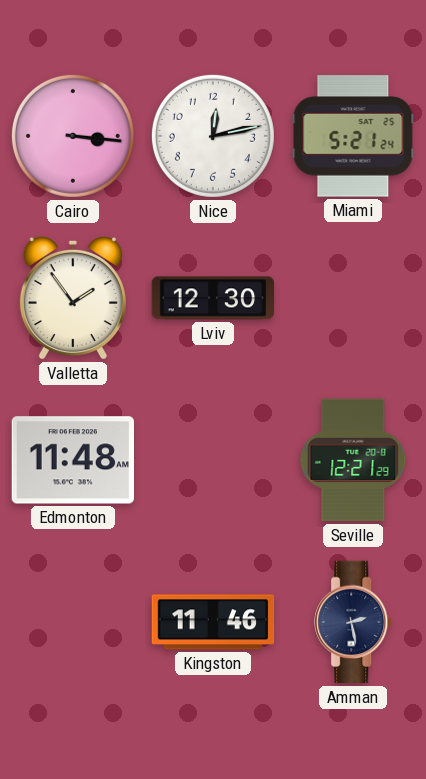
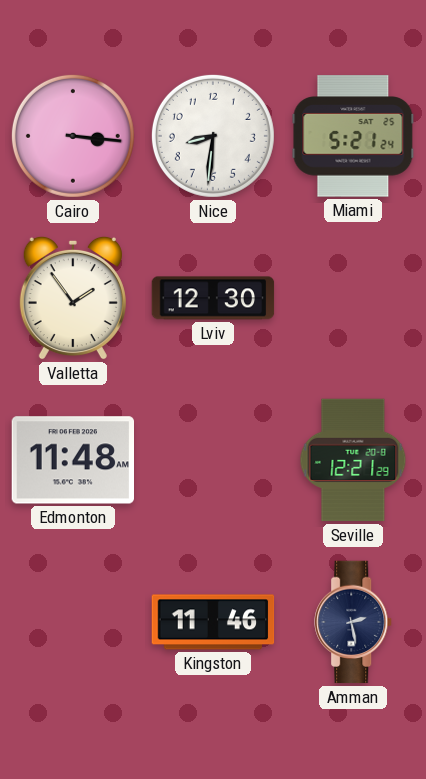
Nice: 12:13 -> 8:31 (213, 136)
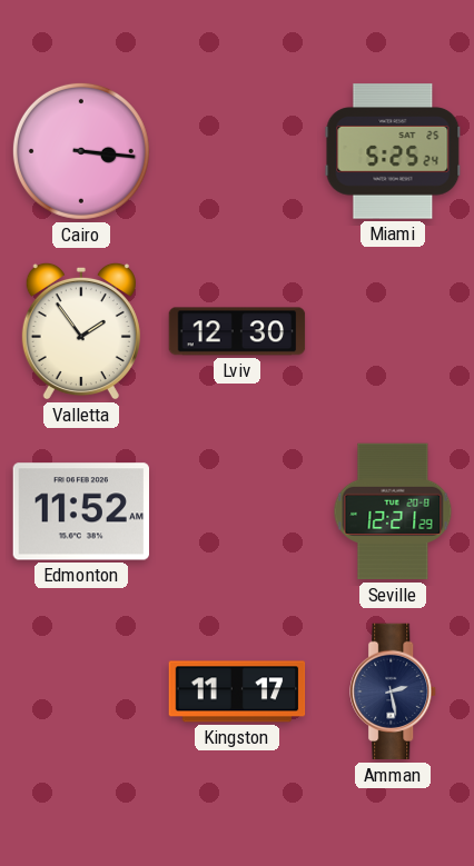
Nice: 8:31 -> none (213, 136)
Miami: 5:21 -> 5:25 (393, 151)
Edmonton: 11:48 -> 11:52 (80, 511)
Kingston: 11:46 -> 11:17 (237, 691)
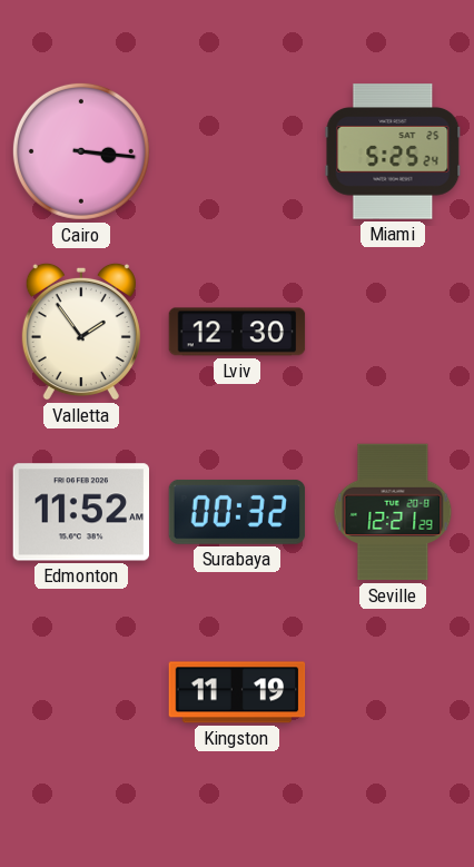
Surabaya: none -> 00:32 (237, 512)
Kingston: 11:17 -> 11:19 (237, 692)
Amman: 2:28 -> none (394, 691)
